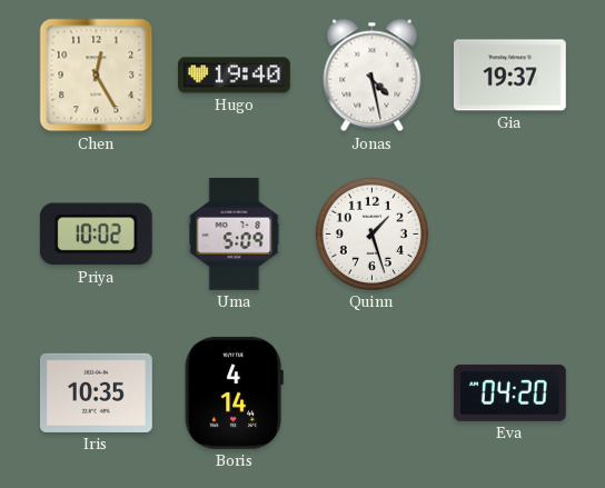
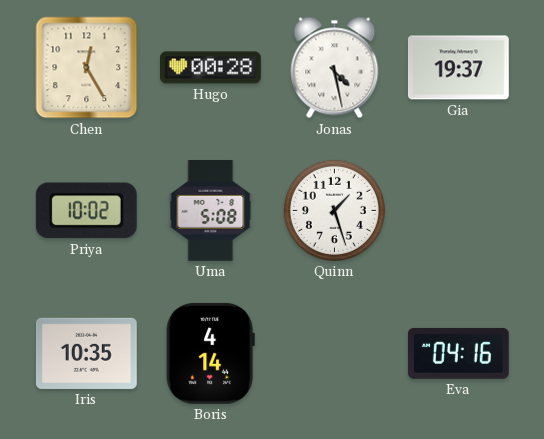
Hugo: 19:40 -> 00:28 (211, 68)
Uma: 5:09 -> 5:08 (211, 210)
Eva: 04:20 -> 04:16 (458, 353)
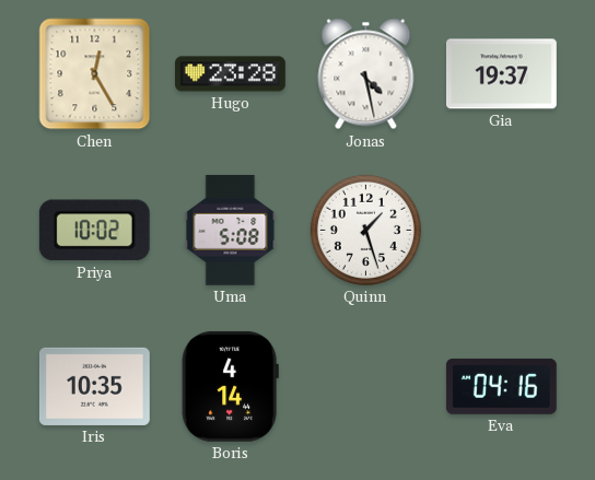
Hugo: 00:28 -> 23:28 (231, 74)
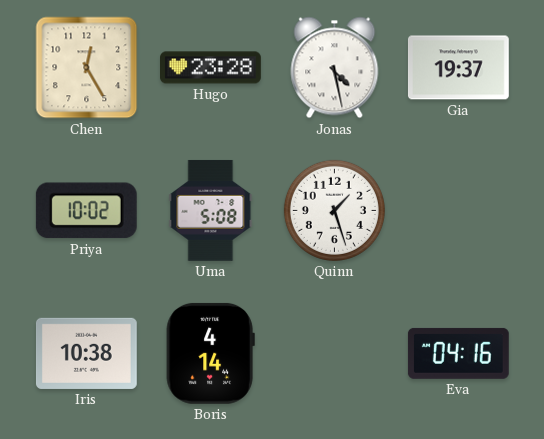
Iris: 10:35 -> 10:38 (87, 353)
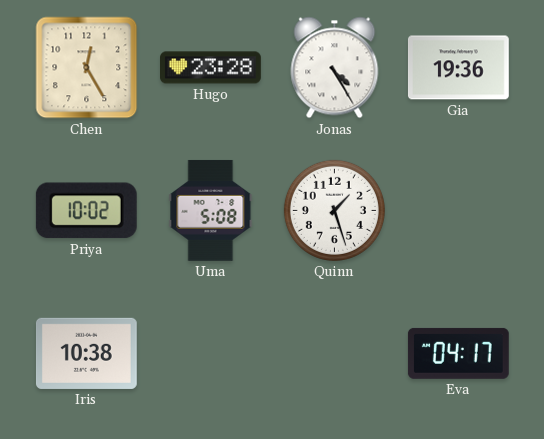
Jonas: 4:28 -> 4:25 (335, 68)
Gia: 19:37 -> 19:36 (458, 68)
Boris: 4:14 -> none (210, 353)
Eva: 04:16 -> 04:17 (458, 353)
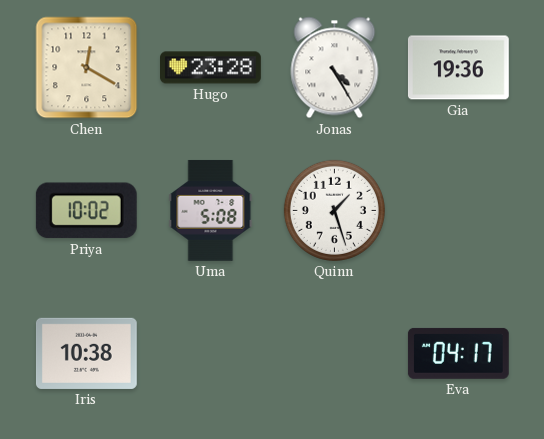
Chen: 12:25 -> 12:20 (87, 68)
